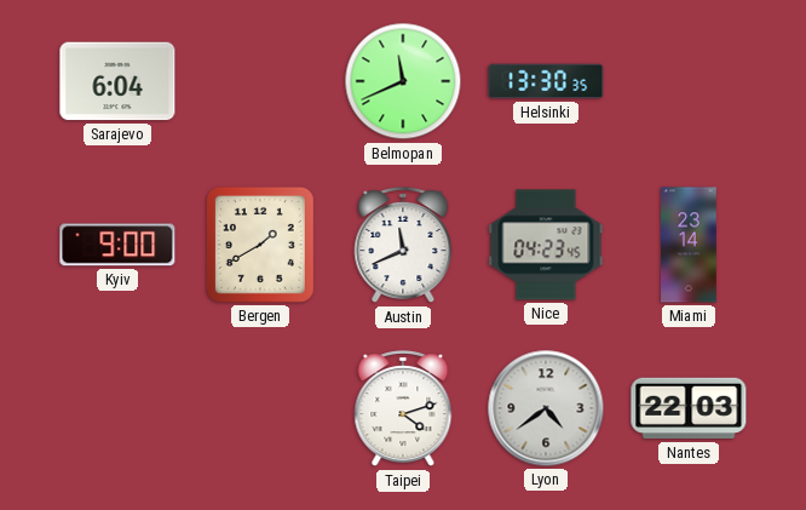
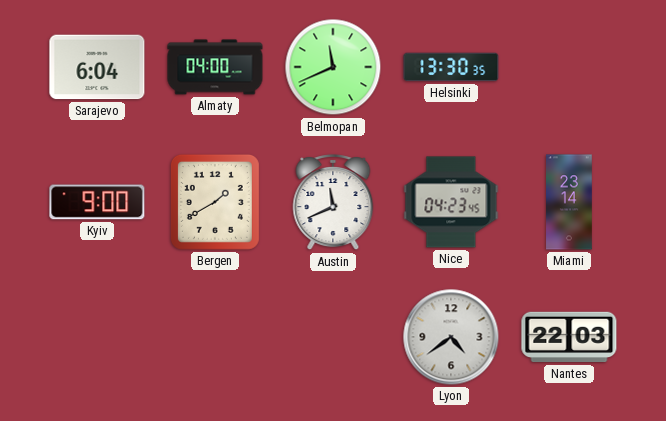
Almaty: none -> 04:00 (215, 67)
Taipei: 4:12 -> none (403, 409)
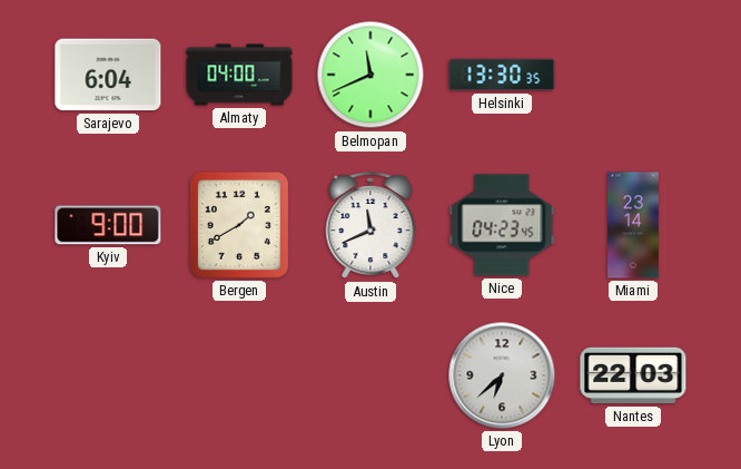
Lyon: 4:39 -> 6:38 (502, 375)
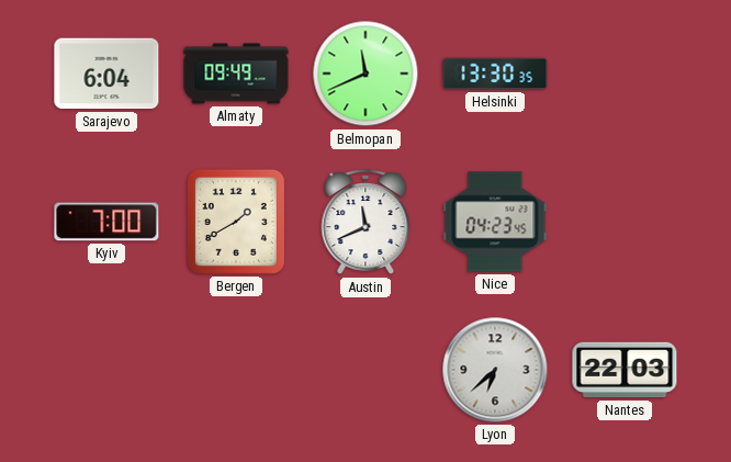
Almaty: 04:00 -> 09:49 (236, 74)
Kyiv: 9:00 -> 7:00 (106, 222)
Miami: 23:14 -> none (633, 225)
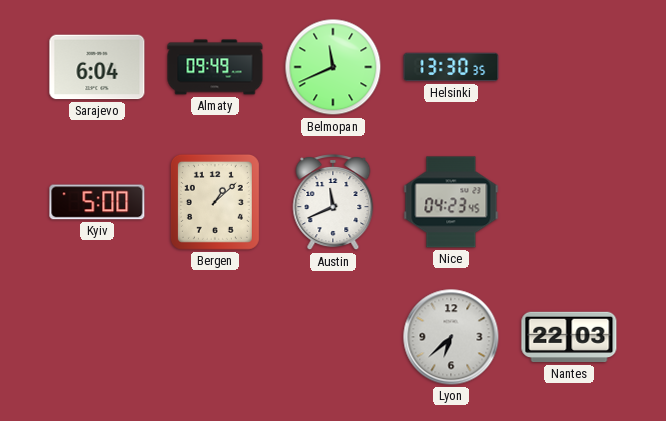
Kyiv: 7:00 -> 5:00 (97, 202)
Bergen: 1:40 -> 1:08 (215, 202)
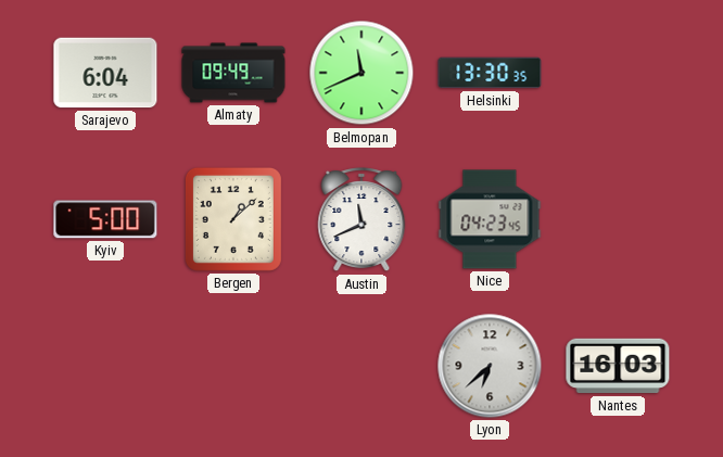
Nantes: 22:03 -> 16:03 (618, 366)
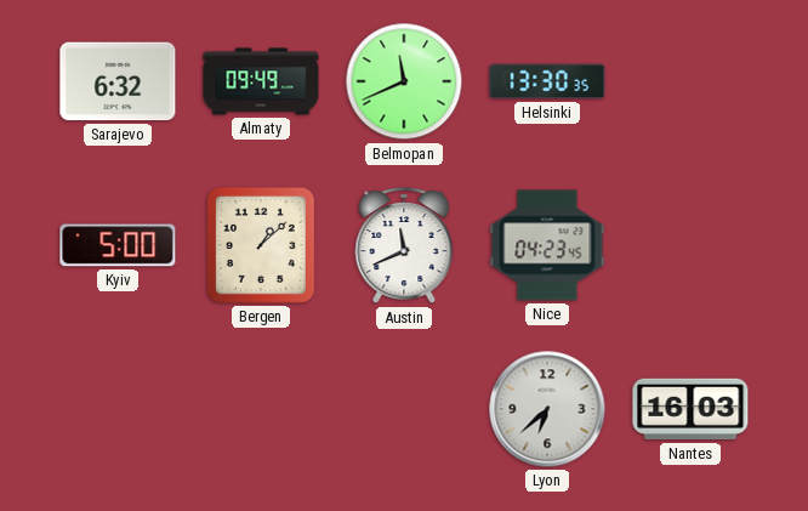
Sarajevo: 6:04 -> 6:32 (118, 81)
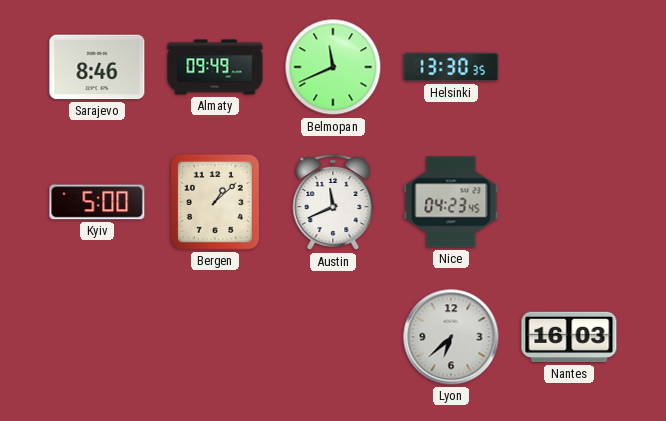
Sarajevo: 6:32 -> 8:46 (97, 67)
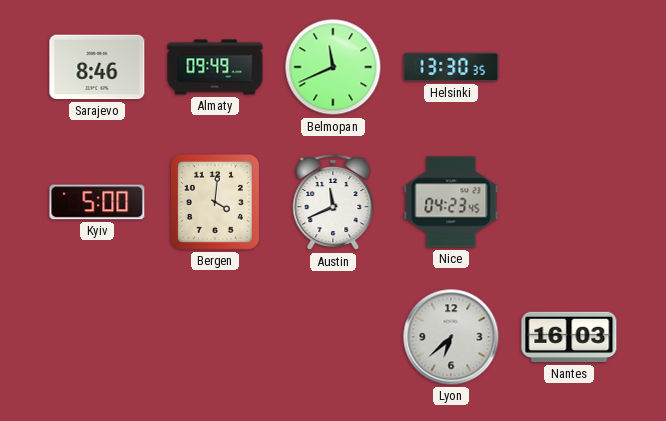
Bergen: 1:08 -> 4:01 (215, 202)
